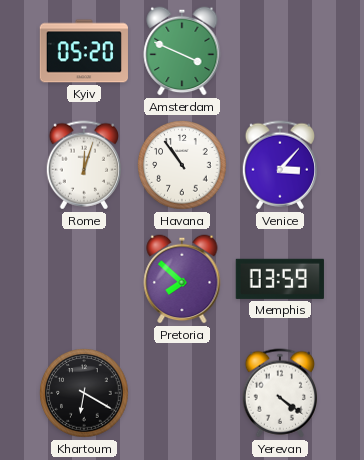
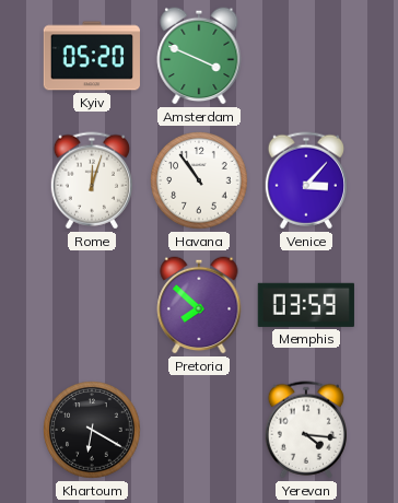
Yerevan: 4:21 -> 4:16 (305, 430)
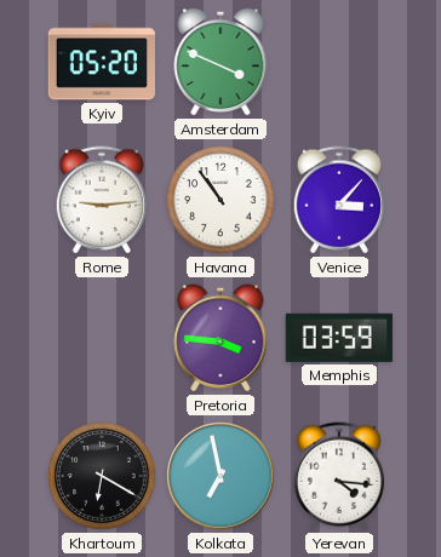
Rome: 12:03 -> 9:14 (101, 200)
Pretoria: 7:52 -> 3:46 (220, 338)
Kolkata: none -> 6:58 (220, 476)
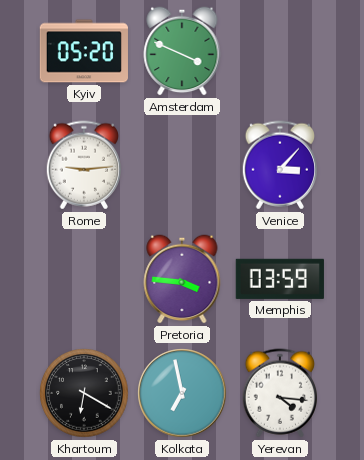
Havana: 10:54 -> none (220, 200)
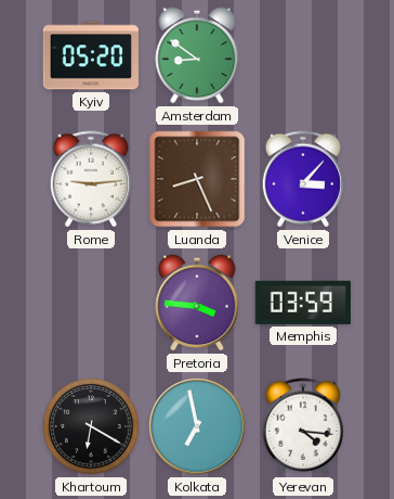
Amsterdam: 3:49 -> 8:51 (197, 55)
Luanda: none -> 8:26 (197, 179)
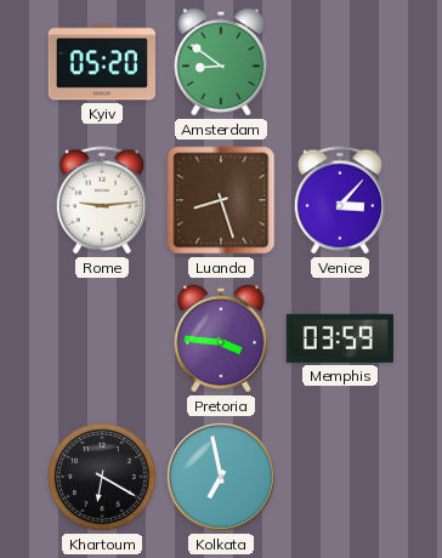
Luanda: 8:26 -> 8:27 (221, 200)
Yerevan: 4:16 -> none (302, 426)
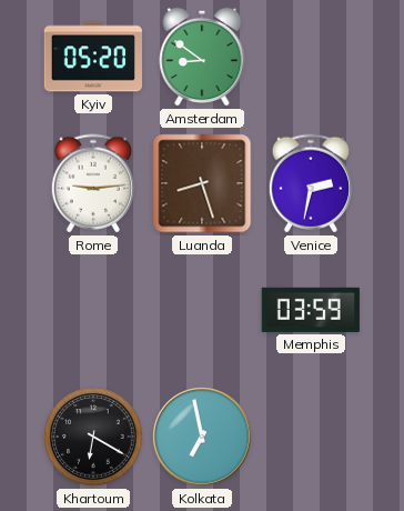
Venice: 3:07 -> 2:32 (310, 183)
Pretoria: 3:46 -> none (221, 338)
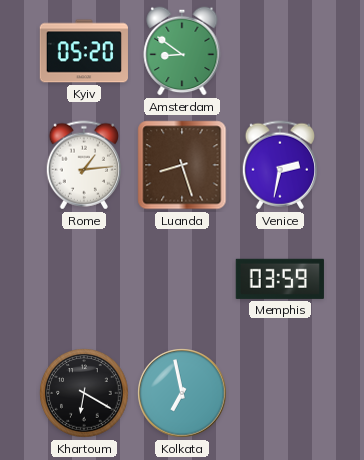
Rome: 9:14 -> 1:14 (83, 165)
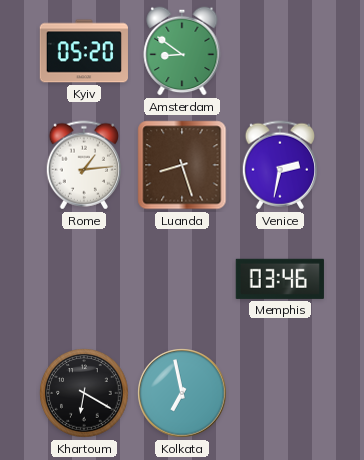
Memphis: 03:59 -> 03:46 (280, 279)
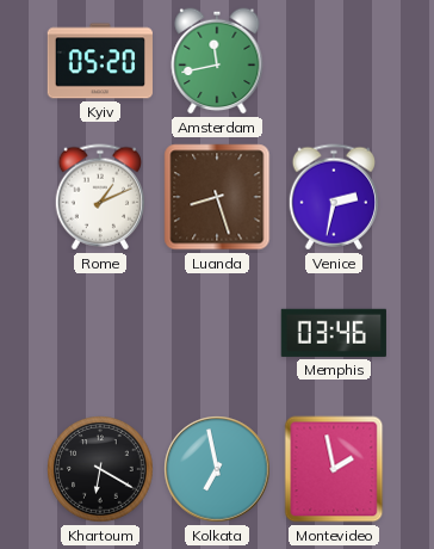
Amsterdam: 8:51 -> 11:43 (217, 61)
Rome: 1:14 -> 1:11 (99, 197)
Montevideo: none -> 1:58 (334, 469)
